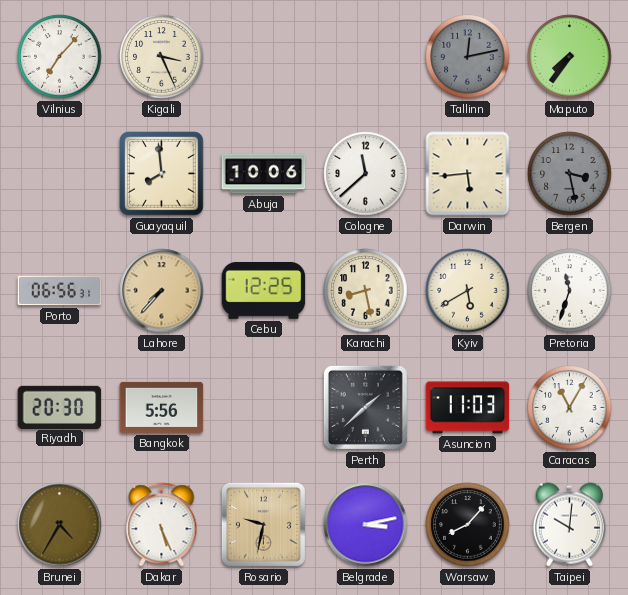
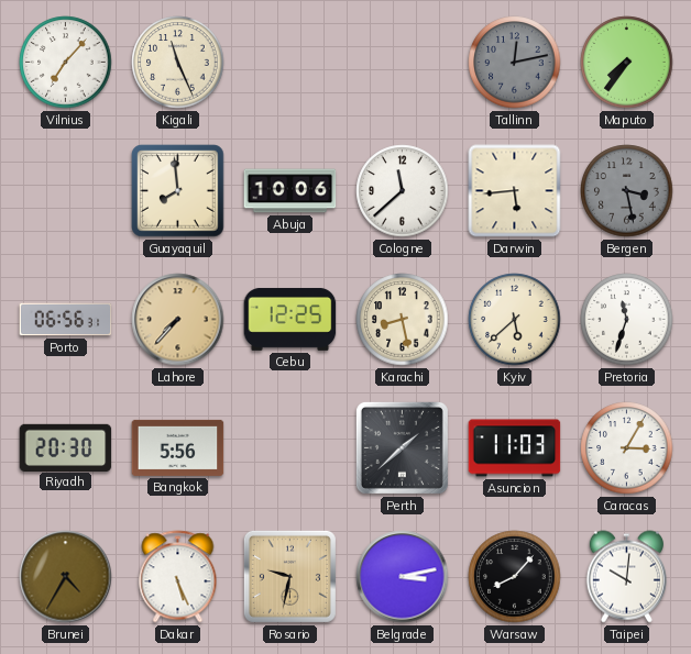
Kigali: 3:26 -> 11:26 (178, 63)
Kyiv: 5:40 -> 5:38 (515, 320)
Caracas: 11:05 -> 3:05 (627, 448)
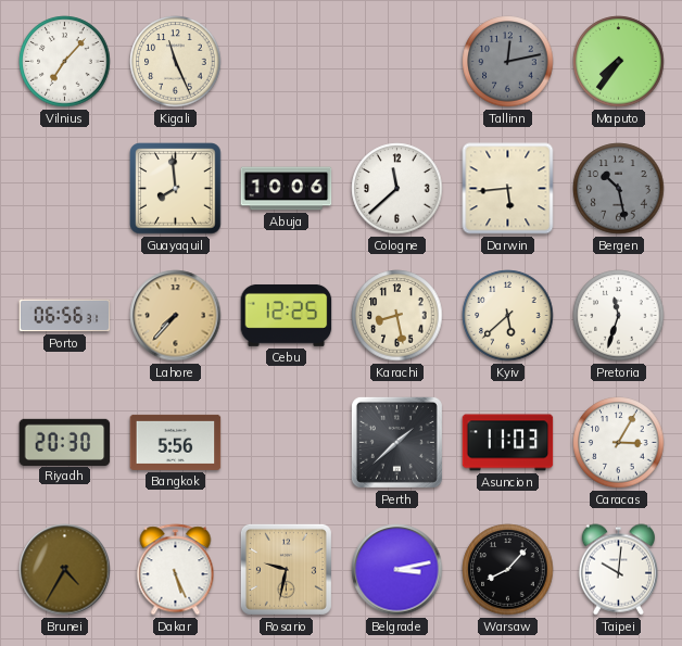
Bergen: 3:28 -> 10:28 (619, 189)
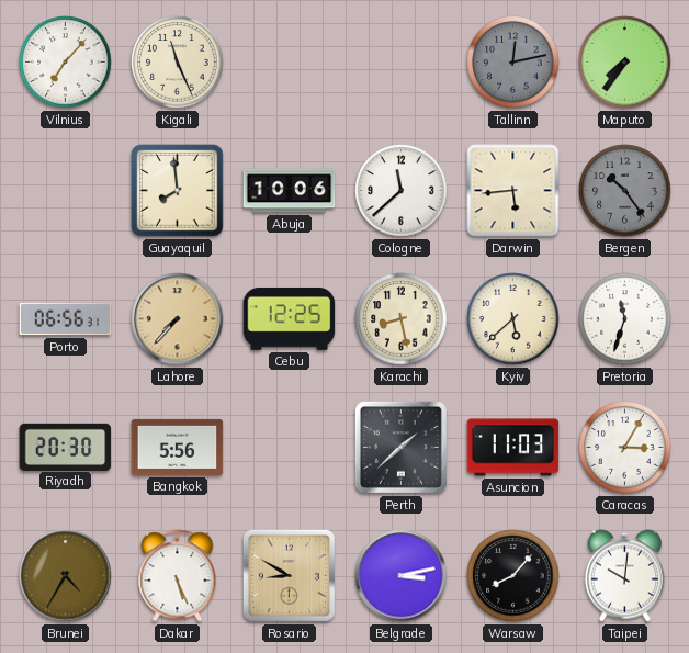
Bergen: 10:28 -> 10:24 (625, 191)
Rosario: 9:32 -> 8:50 (289, 575)
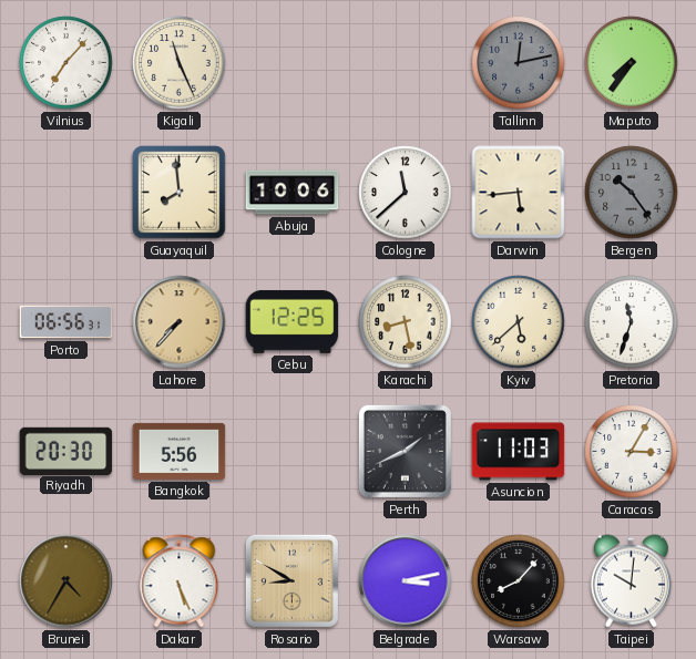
Perth: 1:38 -> 1:41 (405, 451)
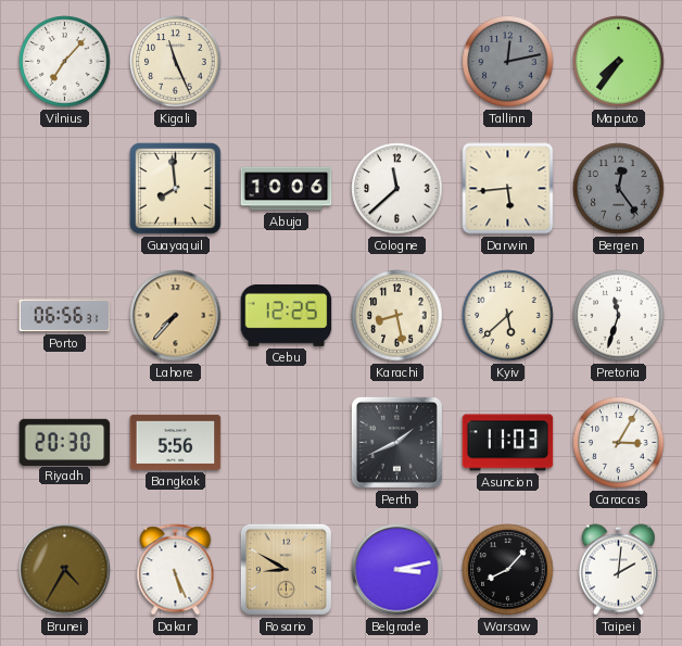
Bergen: 10:24 -> 12:24 (619, 189)
Taipei: 10:01 -> 2:01 (618, 570)
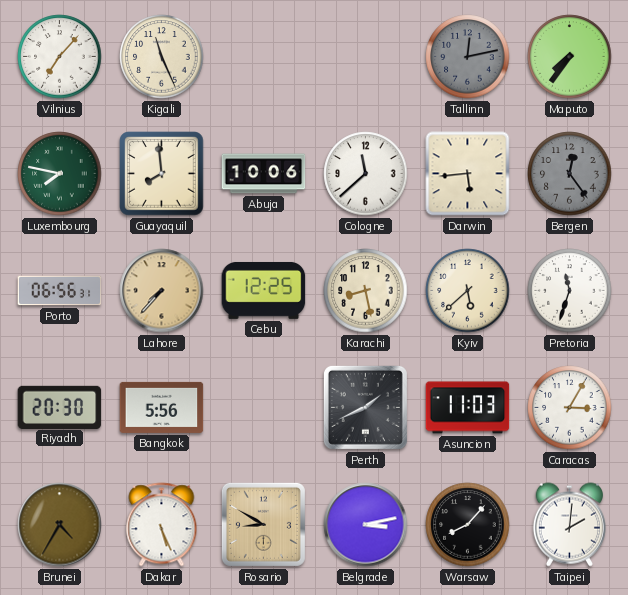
Luxembourg: none -> 7:47 (60, 174)
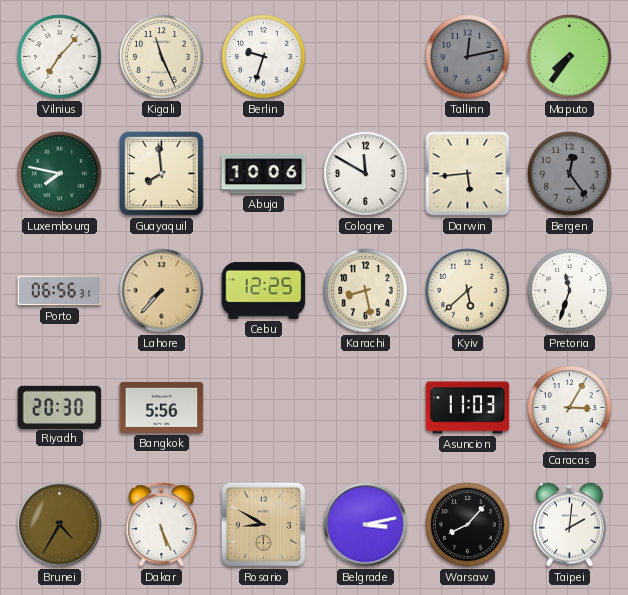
Berlin: none -> 9:33 (264, 57)
Cologne: 11:38 -> 11:50 (366, 174)
Perth: 1:41 -> none (365, 407)
